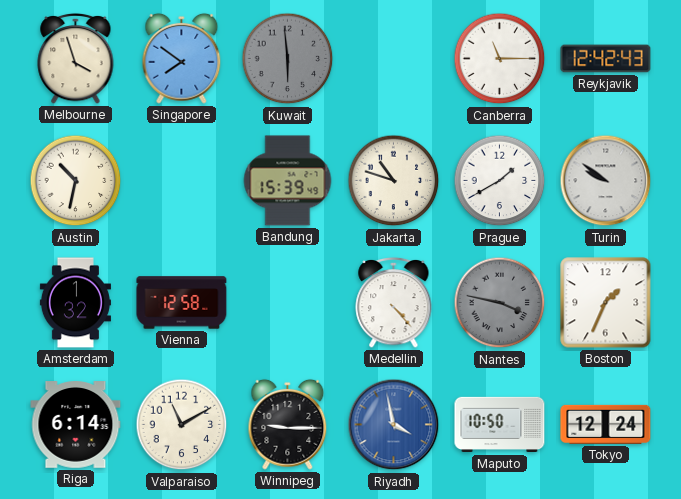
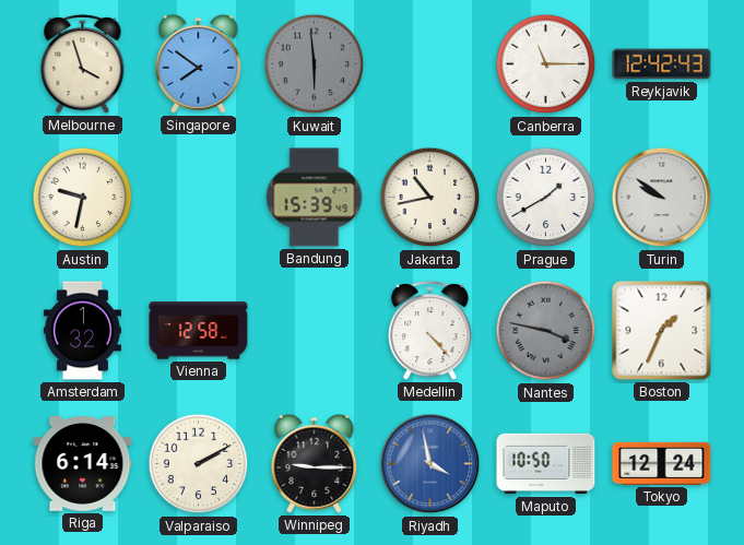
Austin: 10:32 -> 9:32 (83, 198)
Jakarta: 10:48 -> 10:43 (430, 198)
Valparaiso: 11:10 -> 2:10 (199, 464)
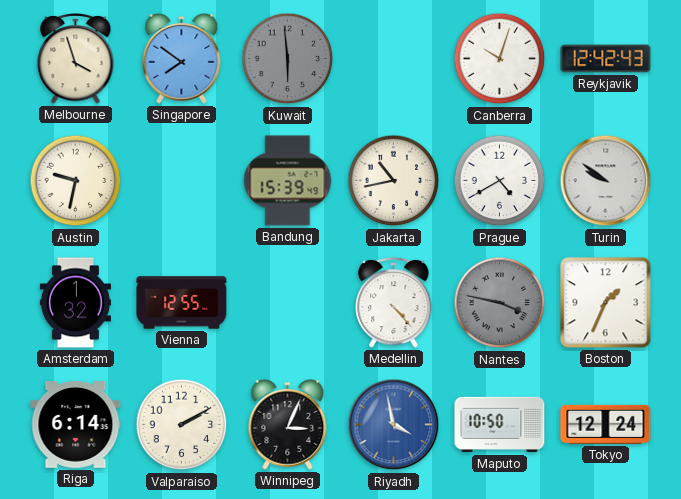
Canberra: 11:15 -> 10:03 (500, 59)
Prague: 1:40 -> 4:40 (500, 181)
Vienna: 12:58 -> 12:55 (182, 303)
Winnipeg: 9:15 -> 3:04 (288, 424)
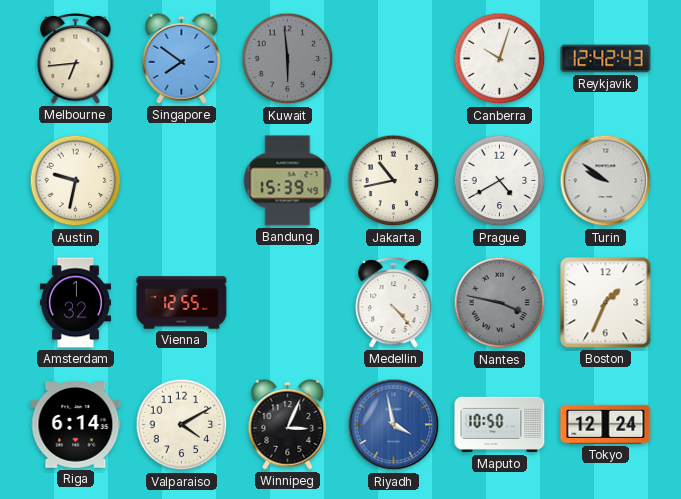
Melbourne: 3:57 -> 6:44 (76, 58)
Valparaiso: 2:10 -> 4:10 (182, 425)
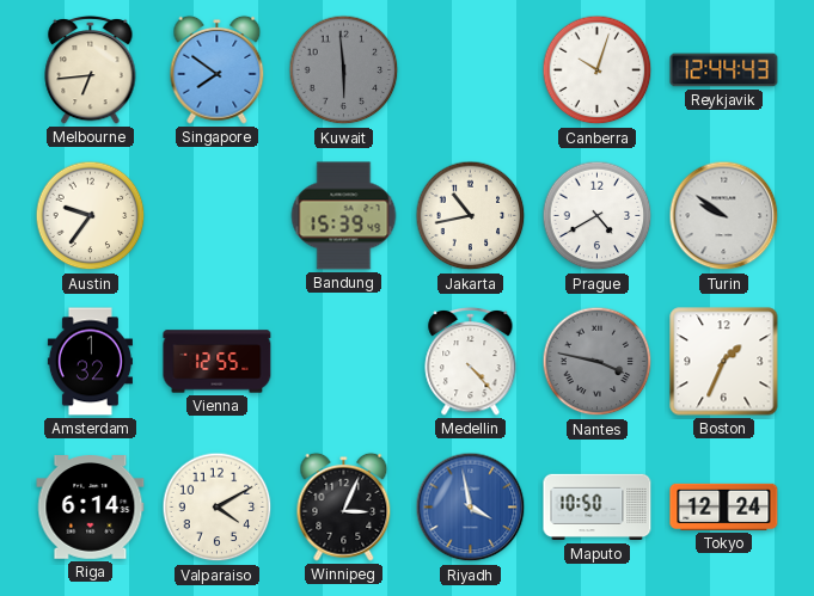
Reykjavik: 12:42 -> 12:44 (724, 70)
Austin: 9:32 -> 9:36 (91, 216)
